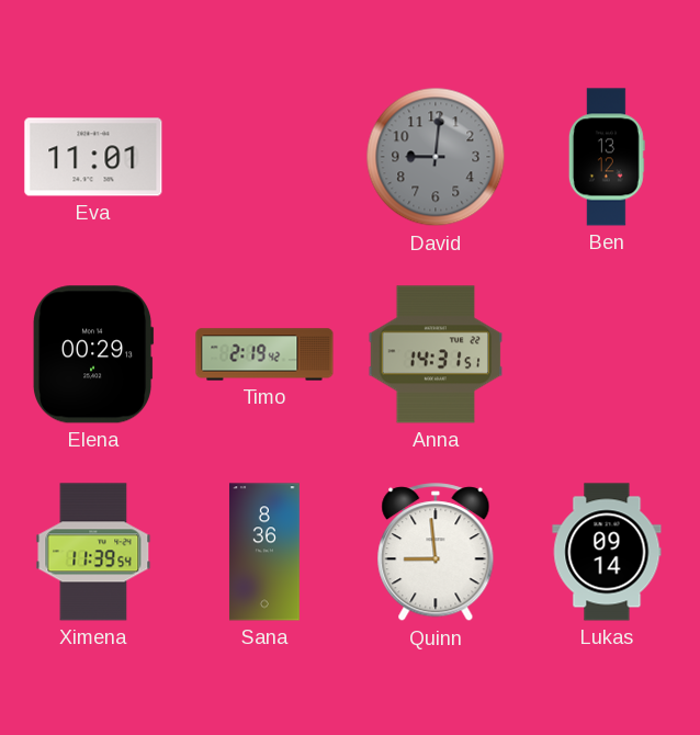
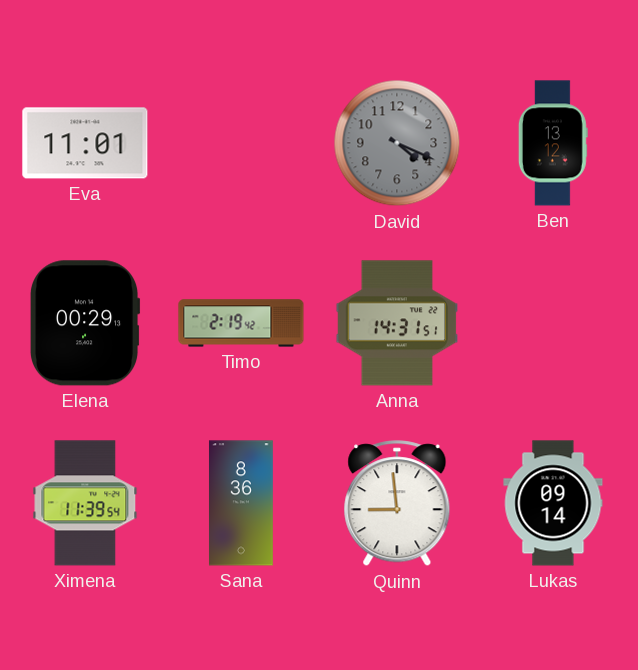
David: 9:01 -> 4:19 (397, 143)
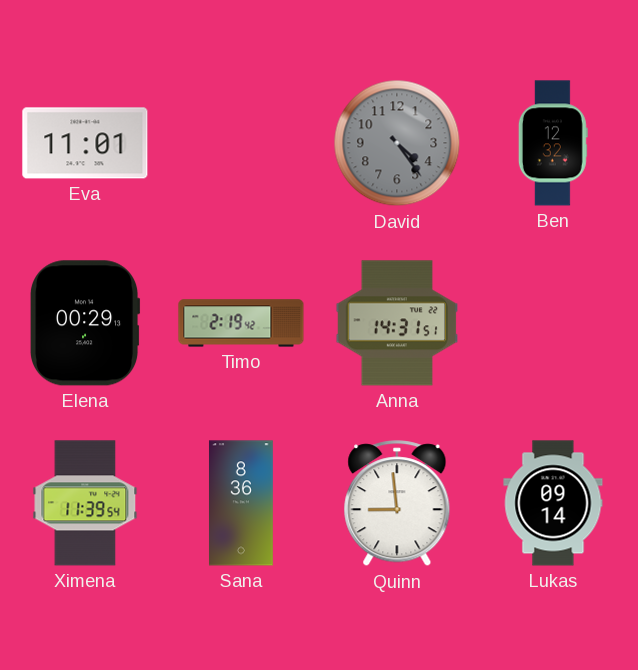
David: 4:19 -> 4:24 (397, 143)
Ben: 13:12 -> 12:32 (553, 143)
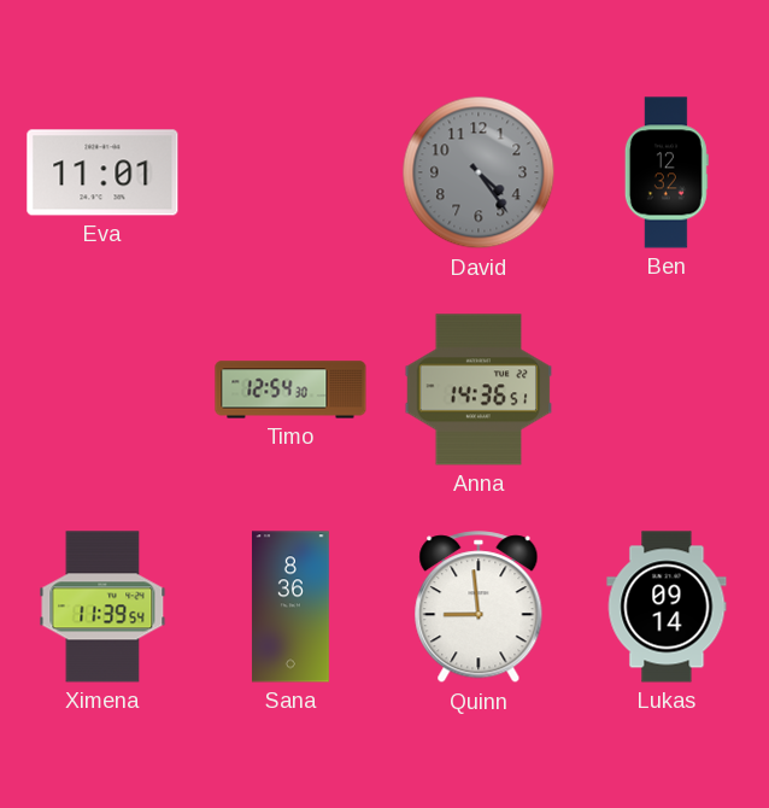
Elena: 00:29 -> none (86, 323)
Timo: 2:19 -> 12:54 (290, 390)
Anna: 14:31 -> 14:36 (479, 390)
